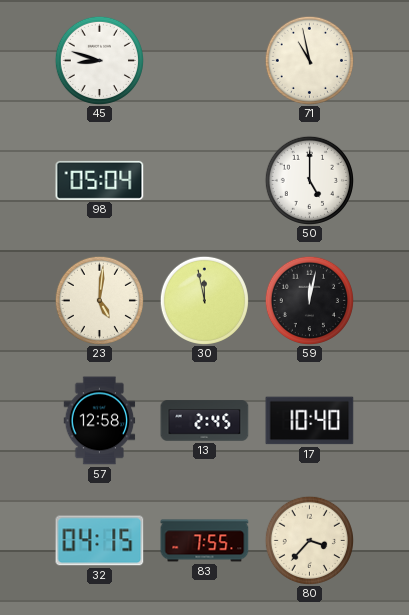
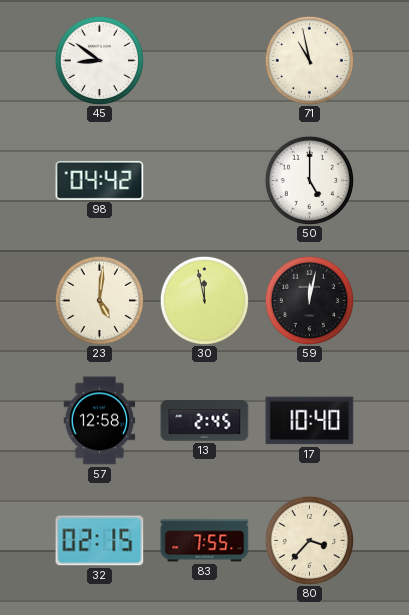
45: 8:48 -> 8:51 (99, 60)
98: 05:04 -> 04:42 (100, 180)
32: 04:15 -> 02:15 (100, 541)
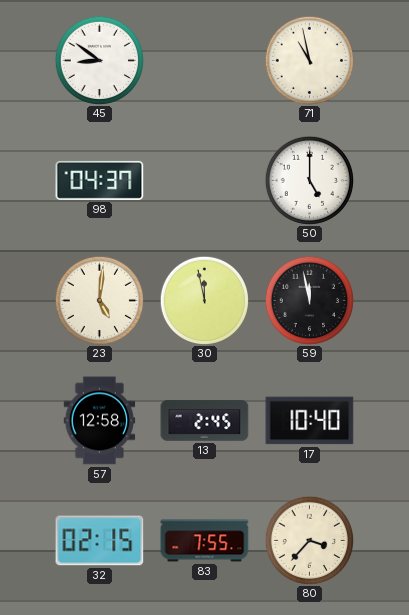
98: 04:42 -> 04:37 (100, 180)
59: 12:02 -> 11:58 (309, 300)
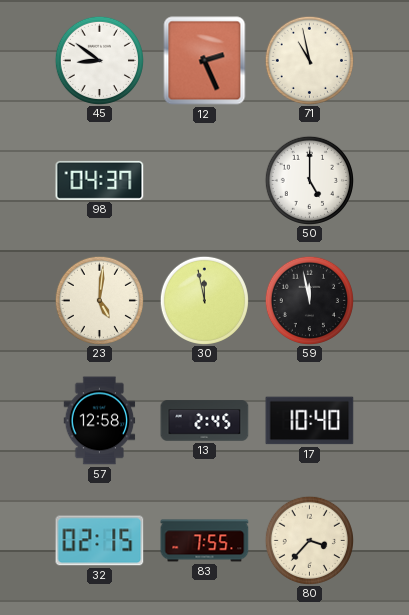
12: none -> 2:26 (205, 61)
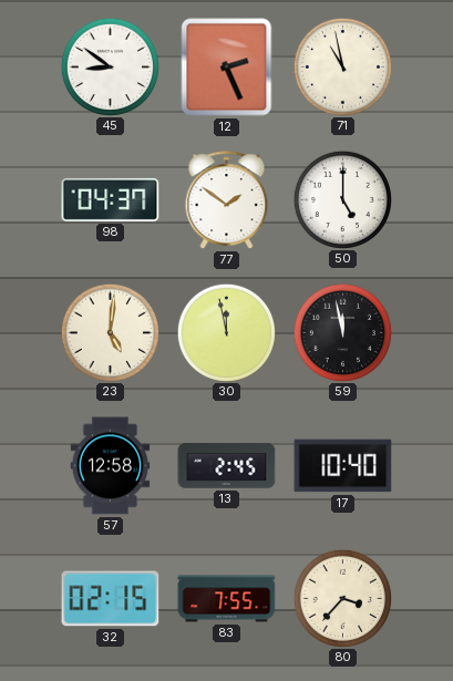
77: none -> 1:51 (227, 200)
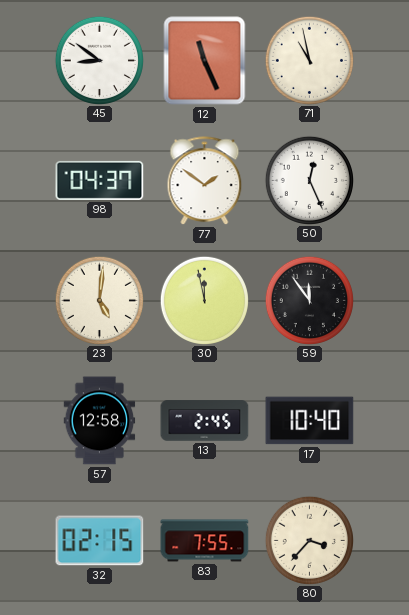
12: 2:26 -> 11:26 (205, 61)
50: 5:00 -> 12:26 (309, 180)
59: 11:58 -> 11:54 (309, 300)
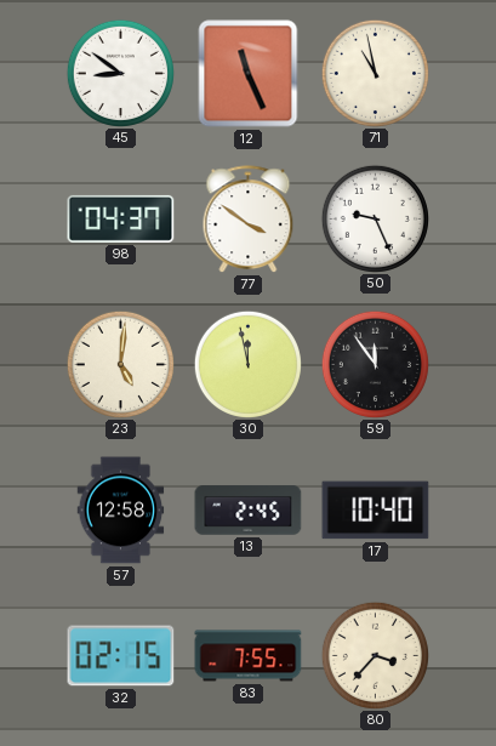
77: 1:51 -> 3:51 (249, 220)
50: 12:26 -> 9:26 (375, 218)
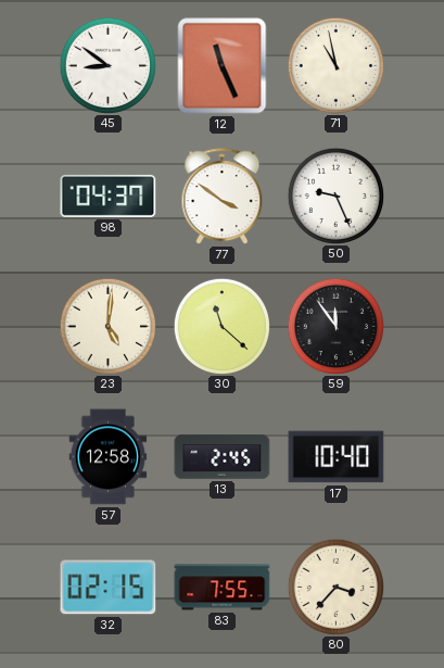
30: 11:58 -> 11:22 (221, 326)
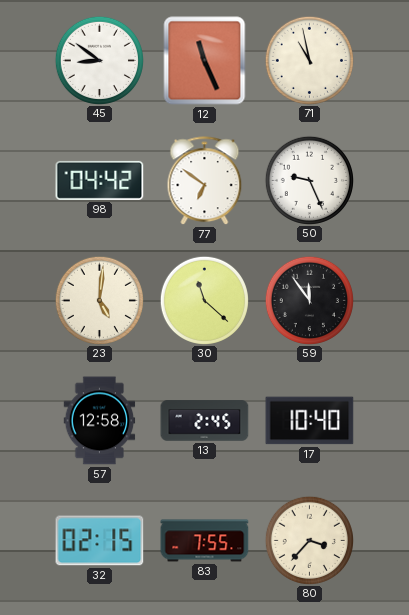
98: 04:37 -> 04:42 (100, 180)
77: 3:51 -> 6:51 (205, 181)
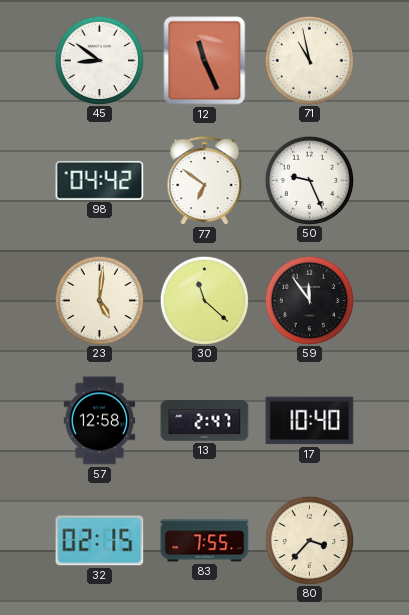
13: 2:45 -> 2:47 (205, 421)
